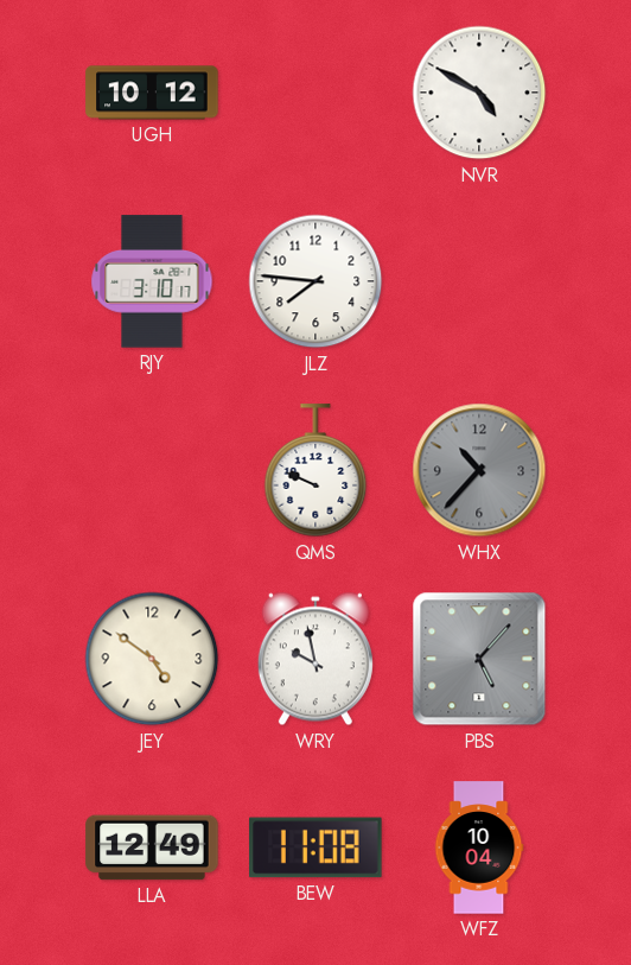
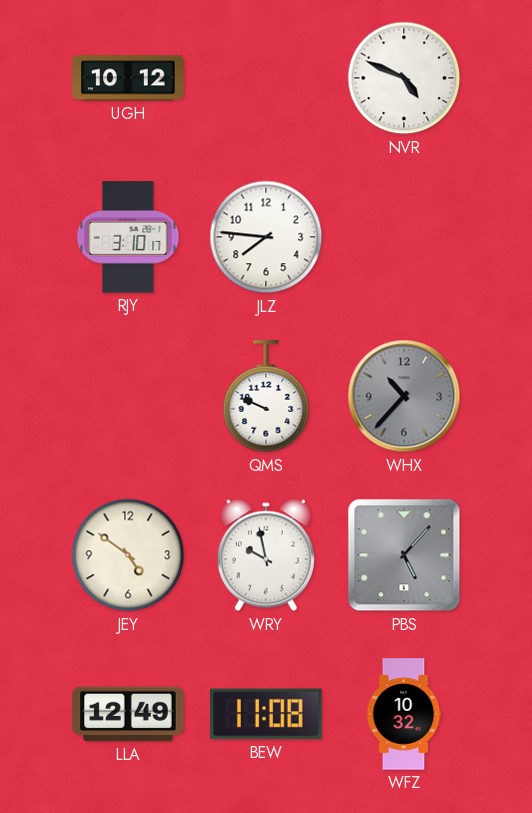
NVR: 4:50 -> 4:49 (404, 78)
WFZ: 10:04 -> 10:32 (404, 714)
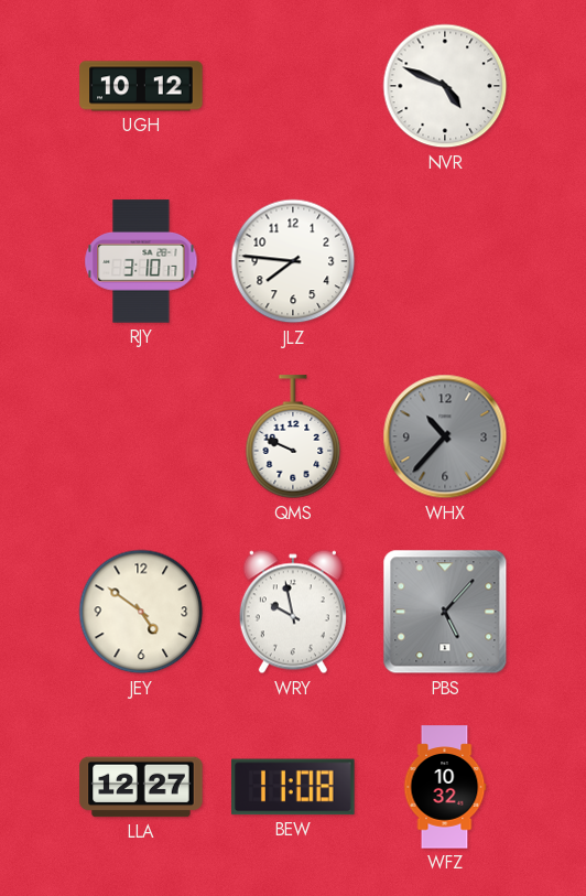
LLA: 12:49 -> 12:27 (141, 787)
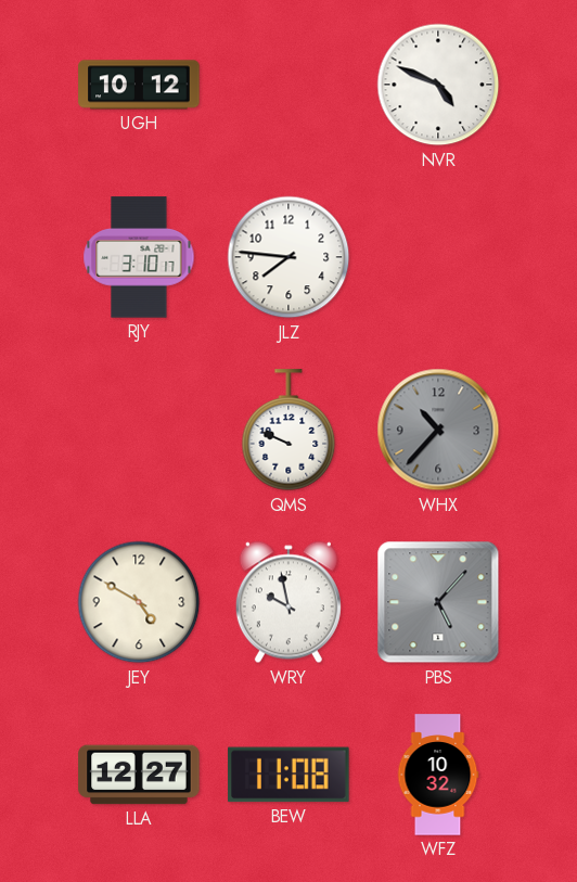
JEY: 4:51 -> 4:50 (139, 602)
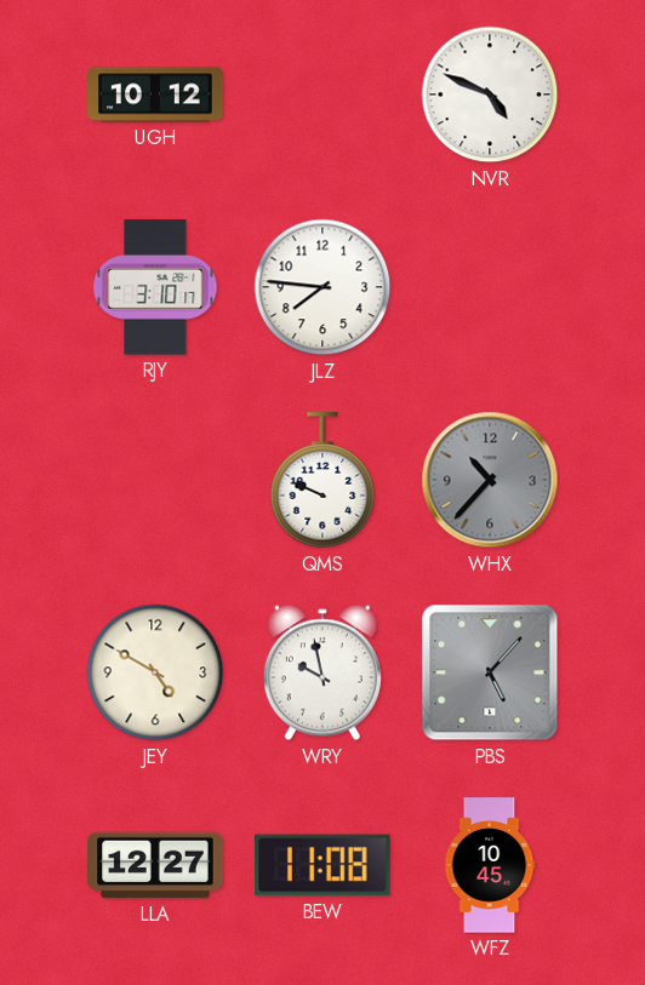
WFZ: 10:32 -> 10:45 (490, 865)
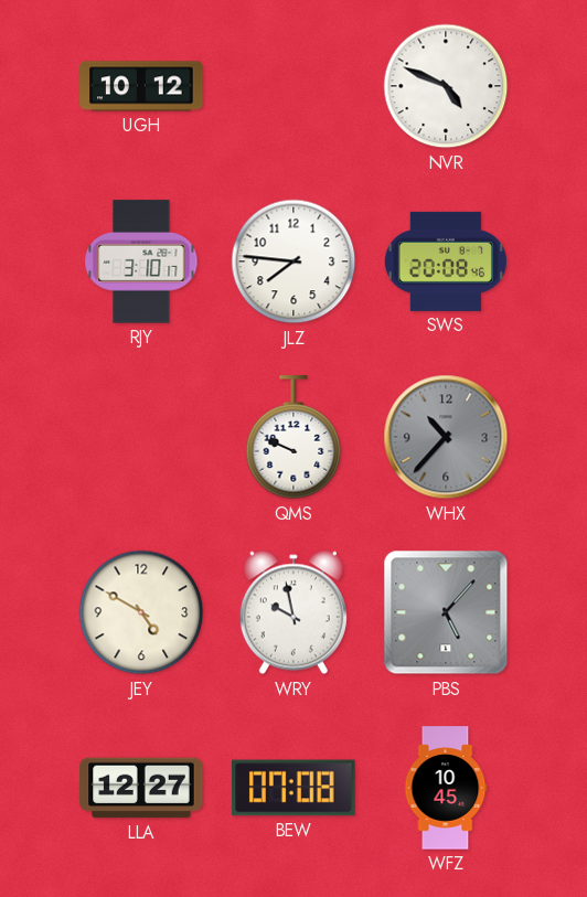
SWS: none -> 20:08 (446, 261)
BEW: 11:08 -> 07:08 (293, 788)
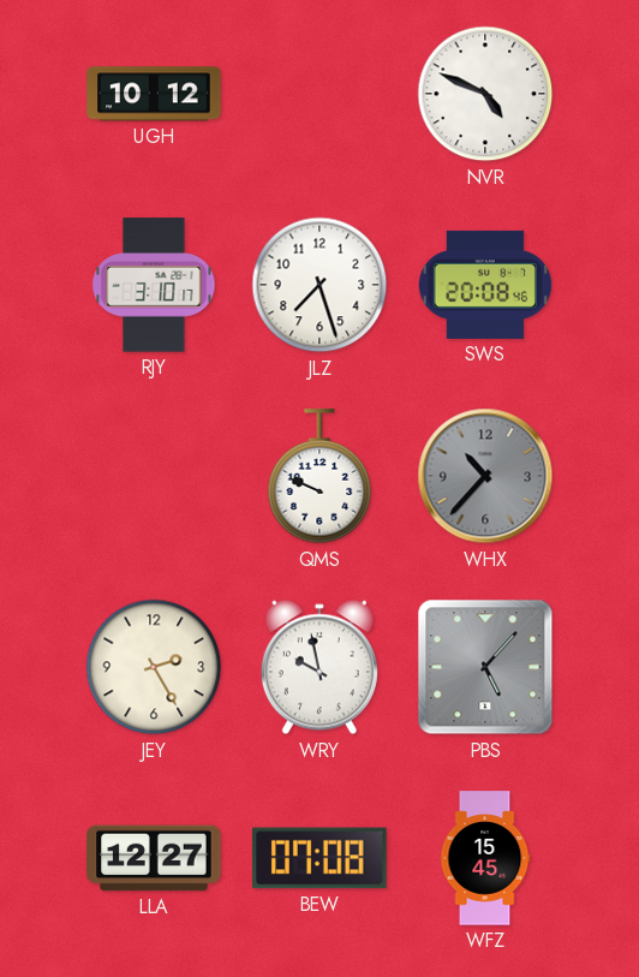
JLZ: 7:46 -> 7:27 (319, 285)
JEY: 4:50 -> 2:25 (154, 667)
WFZ: 10:45 -> 15:45 (485, 858)
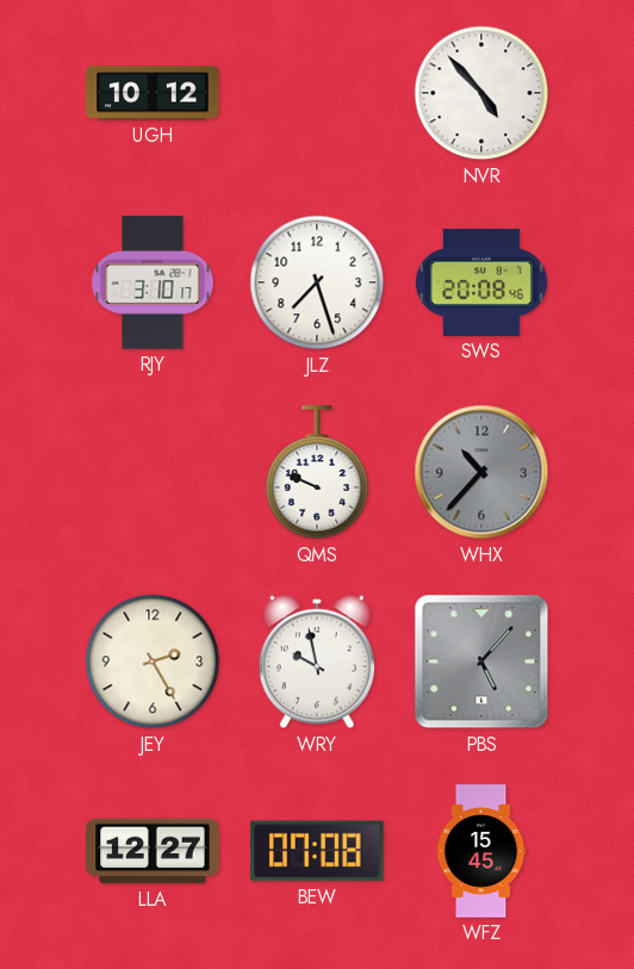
NVR: 4:49 -> 4:53 (481, 93)
